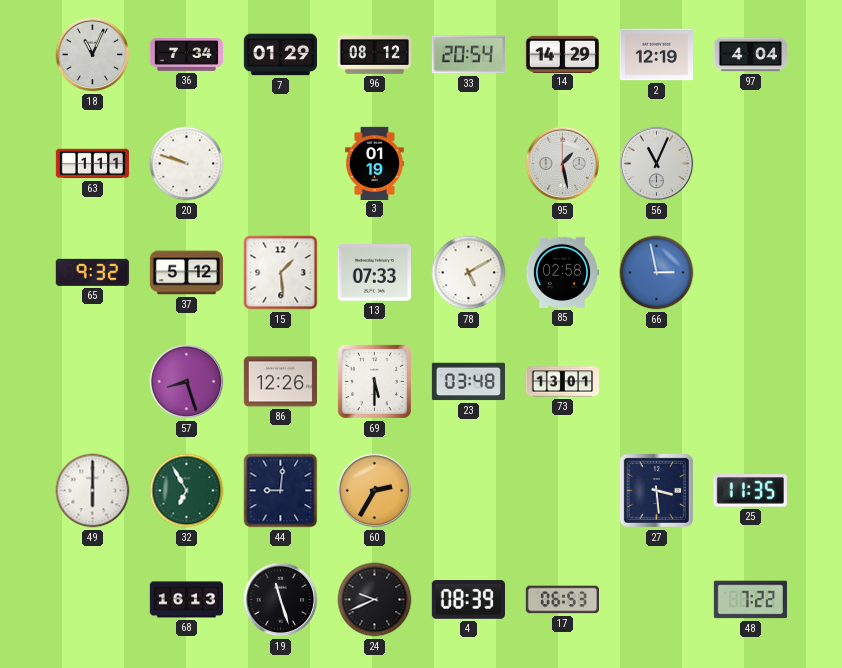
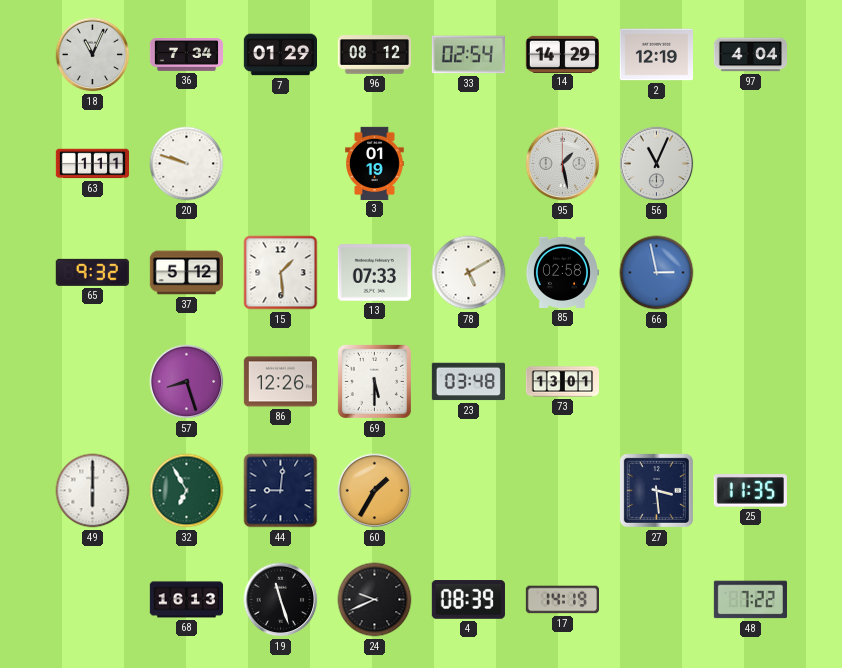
33: 20:54 -> 02:54 (468, 55)
60: 2:35 -> 1:35 (375, 491)
17: 06:53 -> 14:19 (562, 600)
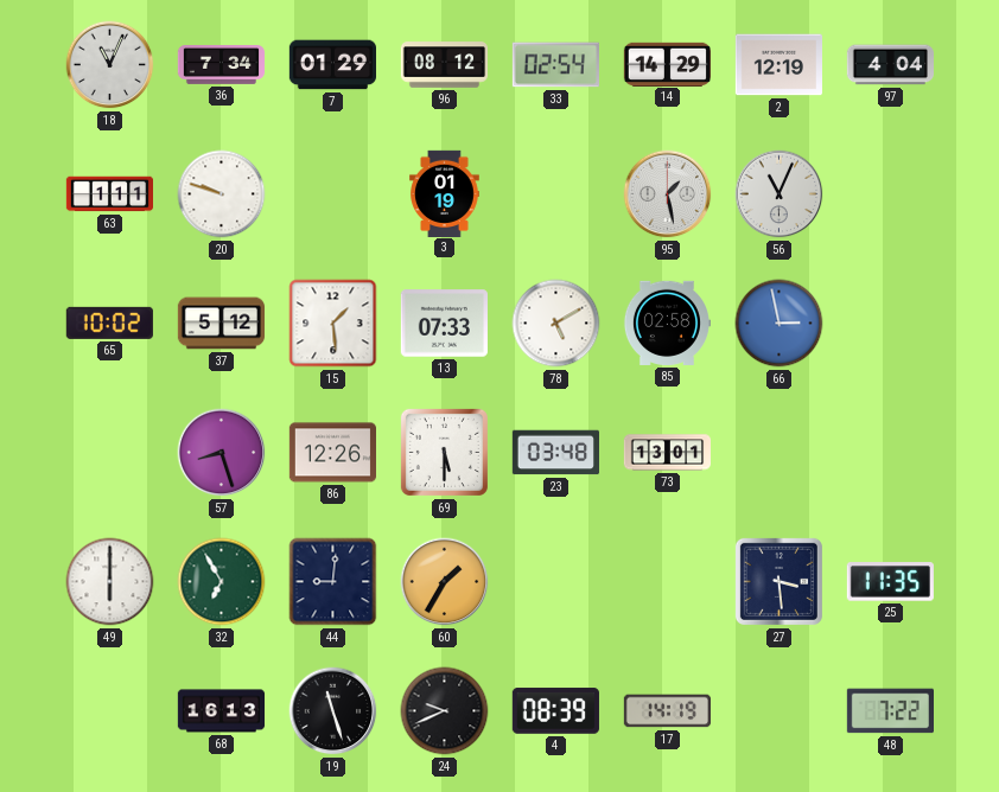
65: 9:32 -> 10:02 (109, 322)
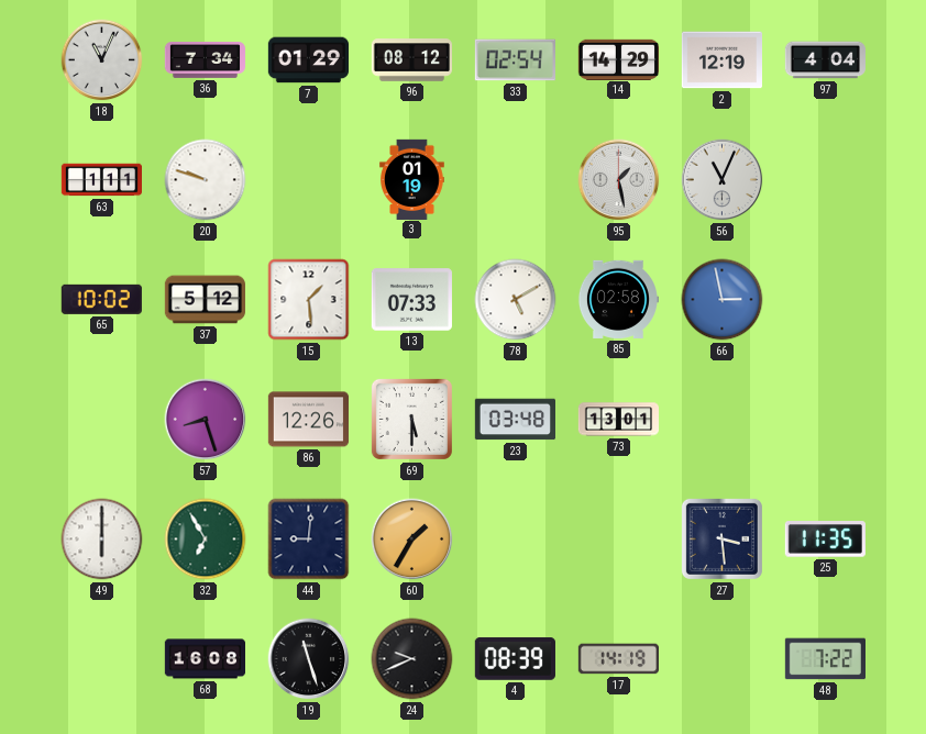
68: 16:13 -> 16:08 (205, 659)
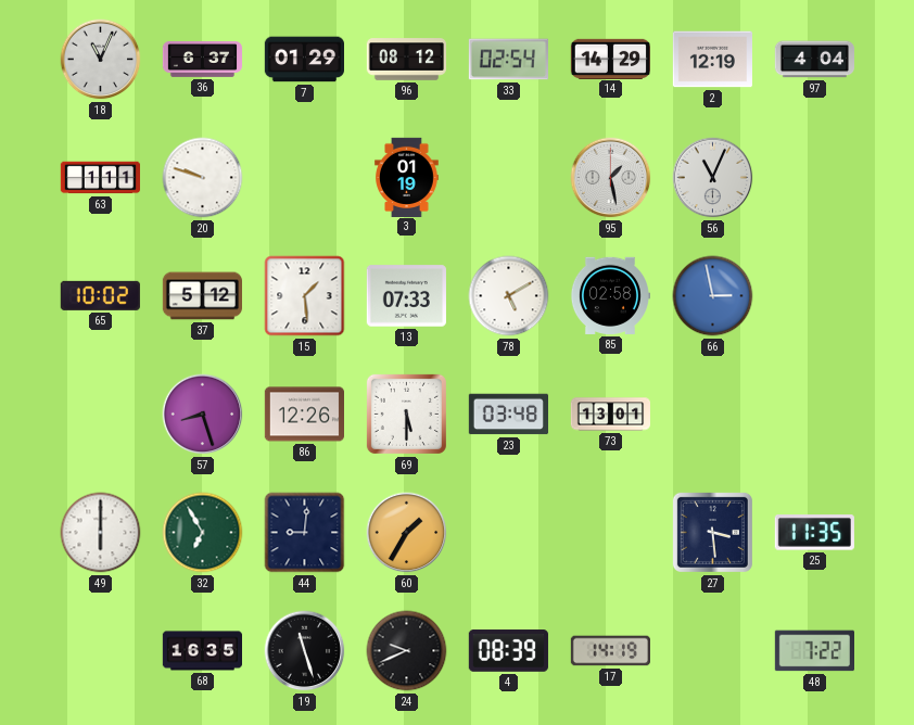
36: 7:34 -> 6:37 (203, 60)
68: 16:08 -> 16:35 (202, 651)
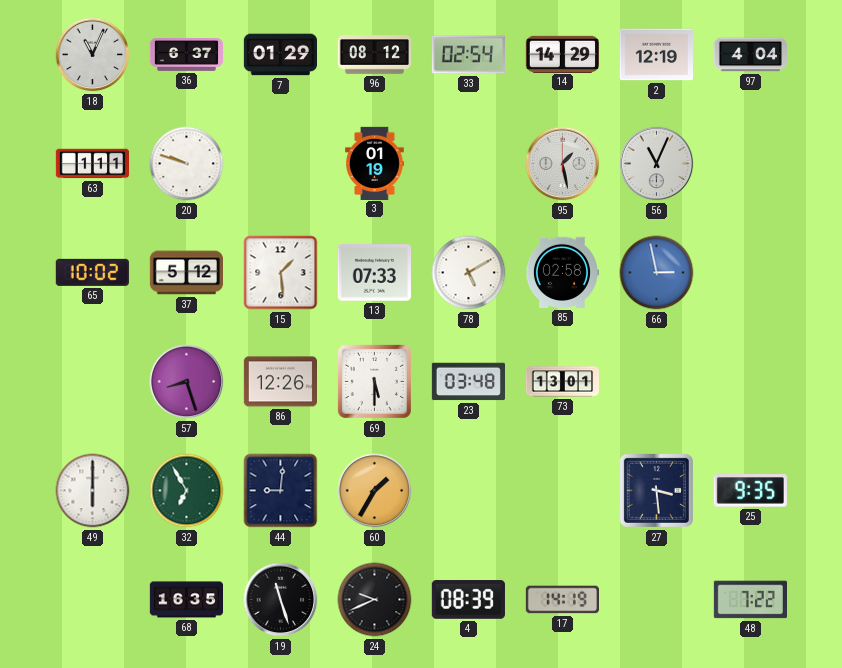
25: 11:35 -> 9:35 (750, 491)
